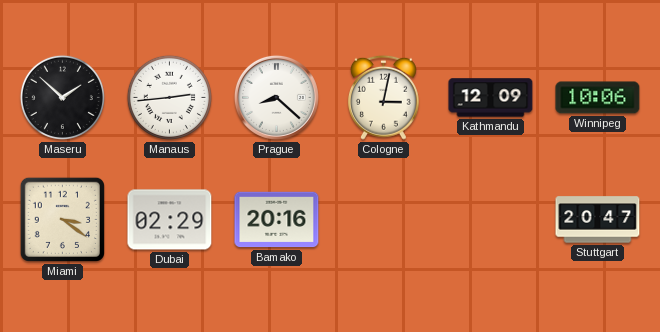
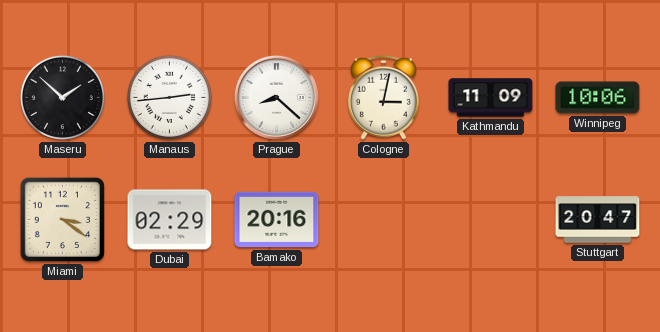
Kathmandu: 12:09 -> 11:09 (491, 98)
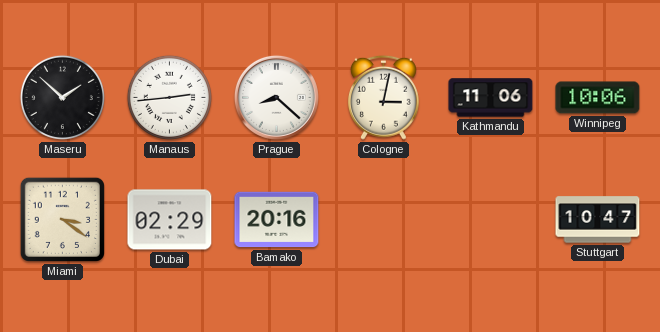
Kathmandu: 11:09 -> 11:06 (491, 98)
Stuttgart: 20:47 -> 10:47 (598, 220)
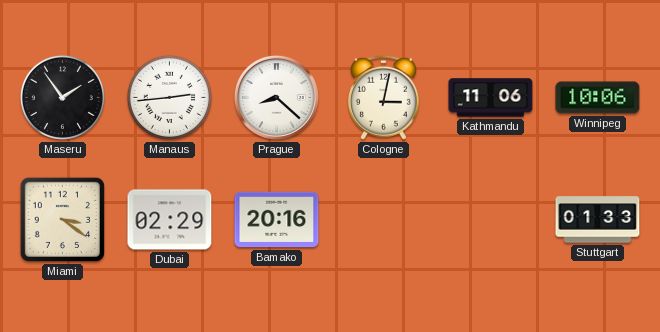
Maseru: 1:52 -> 1:54 (62, 97)
Stuttgart: 10:47 -> 01:33 (598, 220)
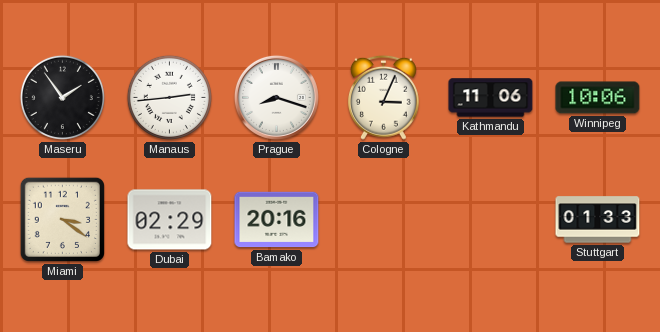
Prague: 8:22 -> 8:18 (276, 97)
Cologne: 3:02 -> 3:04 (383, 97)
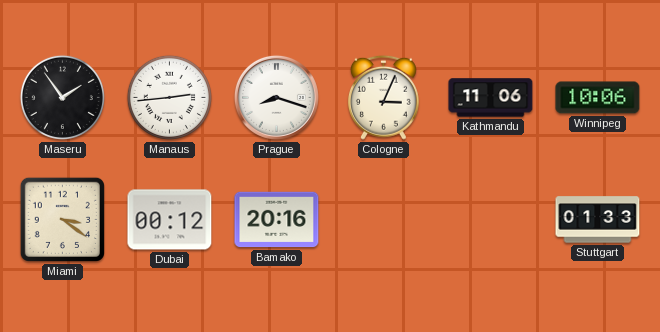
Dubai: 02:29 -> 00:12 (170, 220)
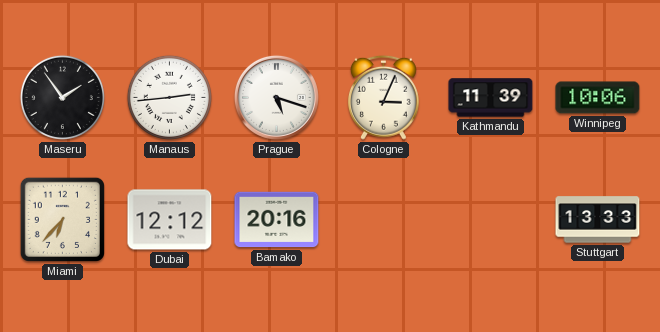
Prague: 8:18 -> 5:18 (276, 97)
Kathmandu: 11:06 -> 11:39 (491, 98)
Miami: 3:21 -> 6:37 (62, 219)
Dubai: 00:12 -> 12:12 (170, 220)
Stuttgart: 01:33 -> 13:33 (598, 220)
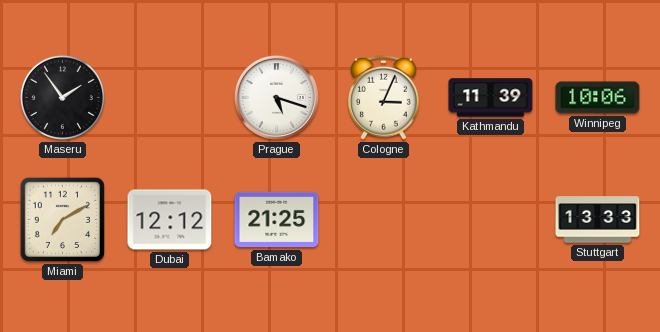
Manaus: 2:44 -> none (169, 97)
Miami: 6:37 -> 7:10 (62, 219)
Bamako: 20:16 -> 21:25 (277, 220)
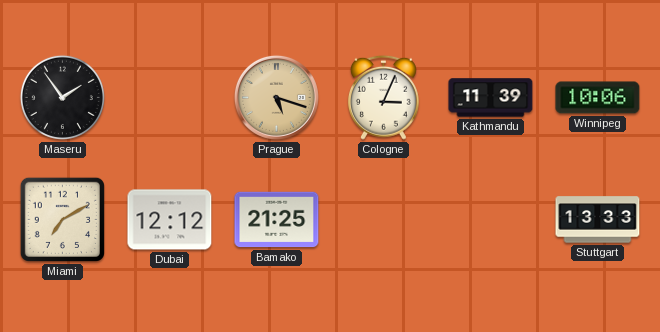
Prague dial: white -> champagne (276, 97)
